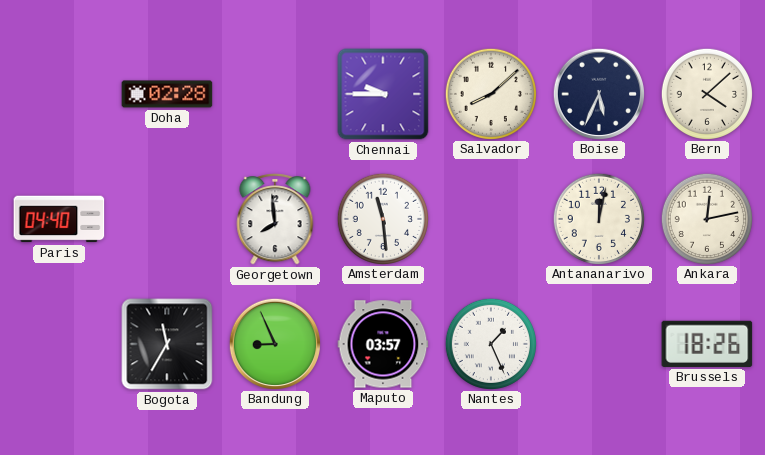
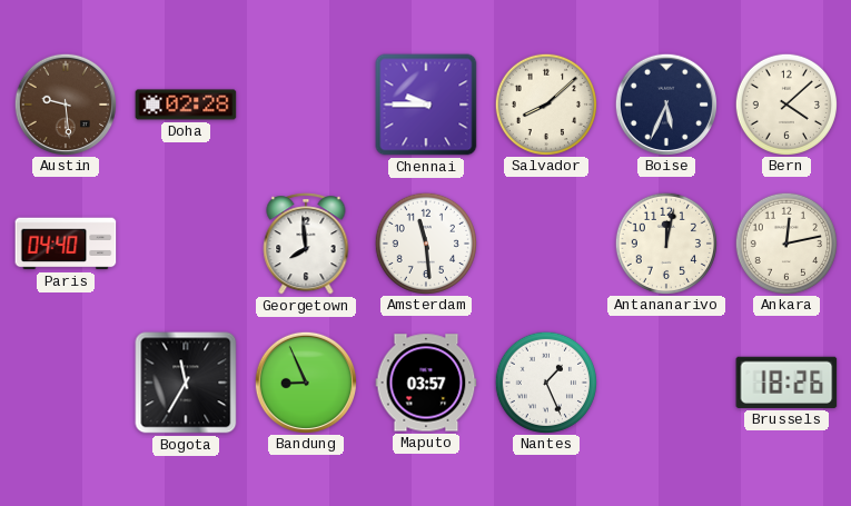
Austin: none -> 9:29 (65, 103)
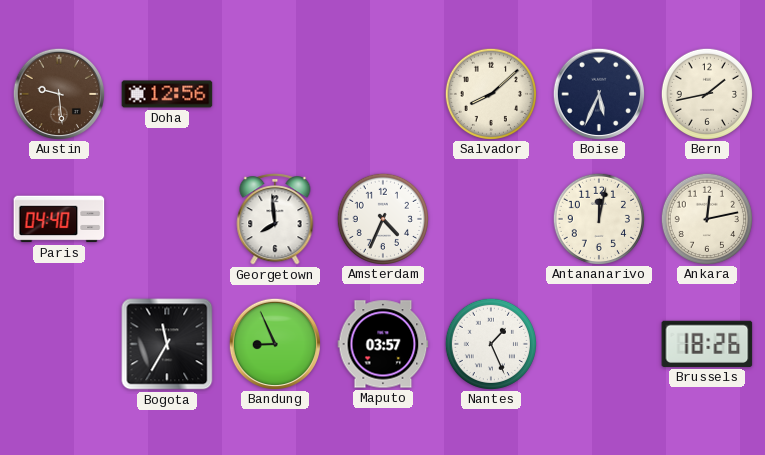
Doha: 02:28 -> 12:56 (167, 94)
Chennai: 9:45 -> none (426, 105)
Bern: 4:08 -> 1:43 (706, 93)
Amsterdam: 11:29 -> 4:34 (382, 218)
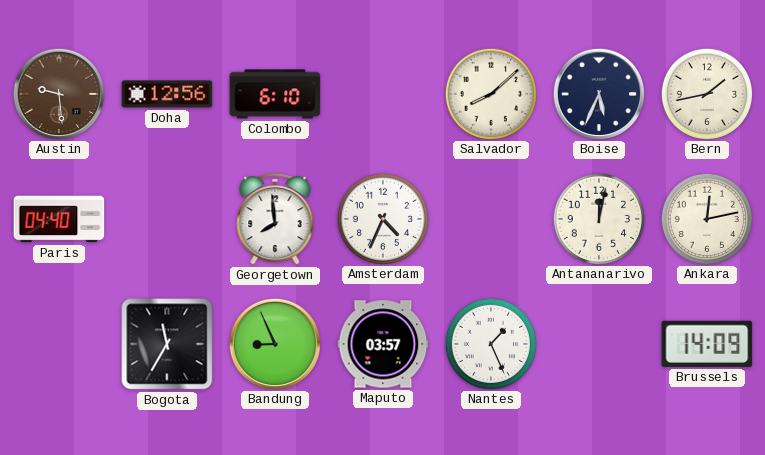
Colombo: none -> 6:10 (275, 94)
Brussels: 18:26 -> 14:09 (707, 344)
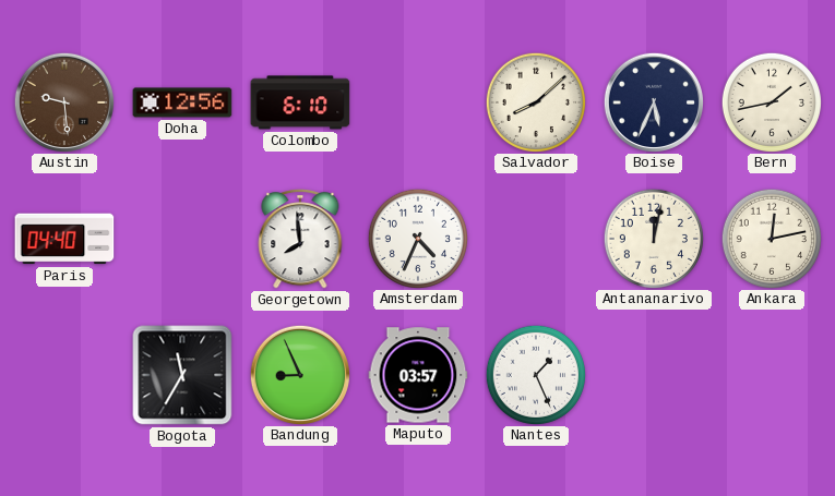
Brussels: 14:09 -> none (707, 344)
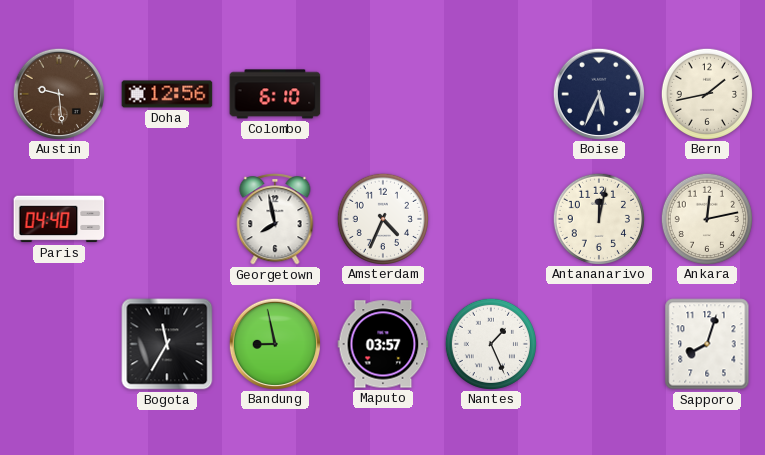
Salvador: 8:08 -> none (535, 101)
Georgetown: 7:59 -> 7:58 (275, 219)
Bandung: 8:56 -> 8:58 (274, 343)
Sapporo: none -> 8:03 (707, 344)
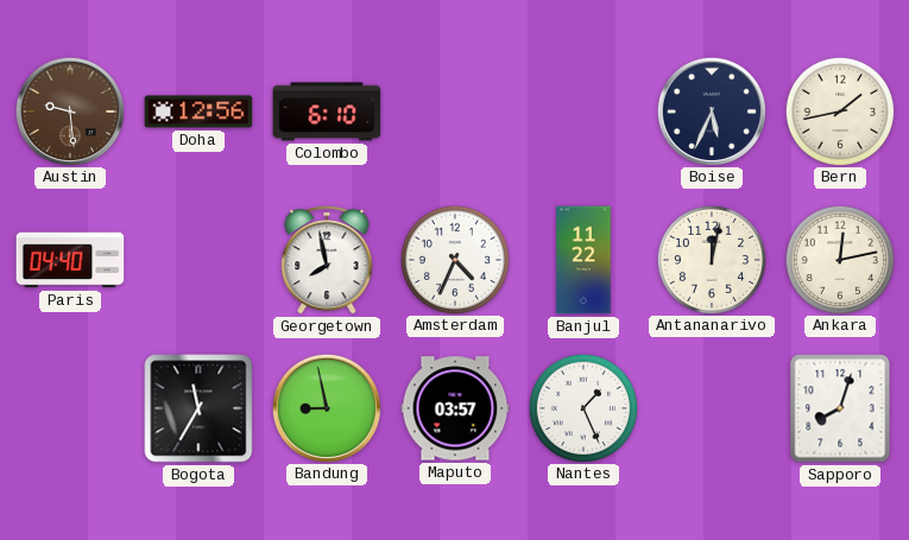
Banjul: none -> 11:22 (583, 260)
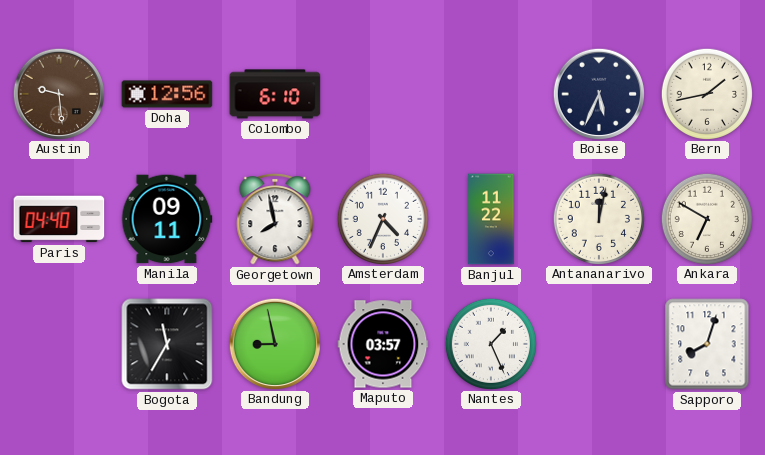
Manila: none -> 09:11 (167, 219)
Ankara: 12:13 -> 6:50 (706, 218)
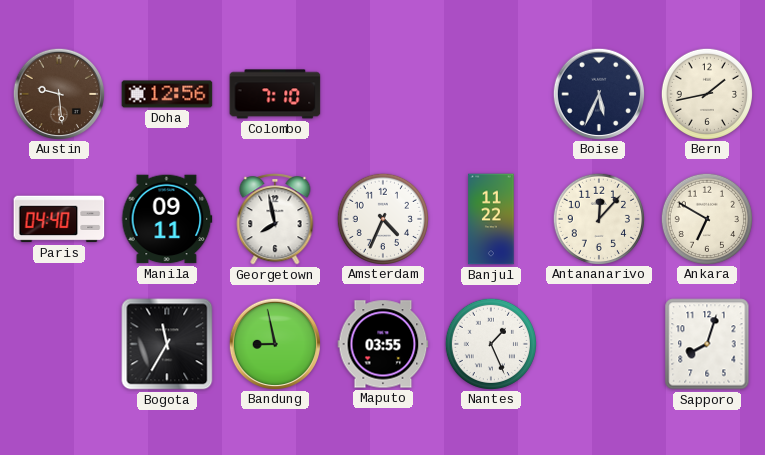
Colombo: 6:10 -> 7:10 (275, 94)
Antananarivo: 12:02 -> 12:07 (598, 218)
Maputo: 03:57 -> 03:55 (383, 344)
